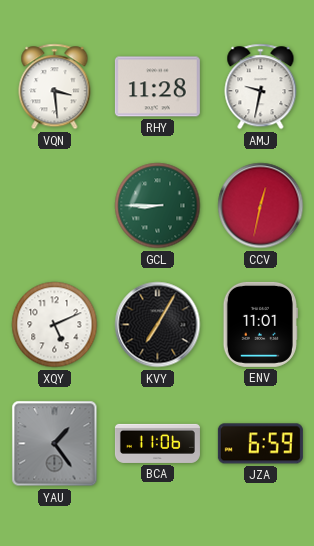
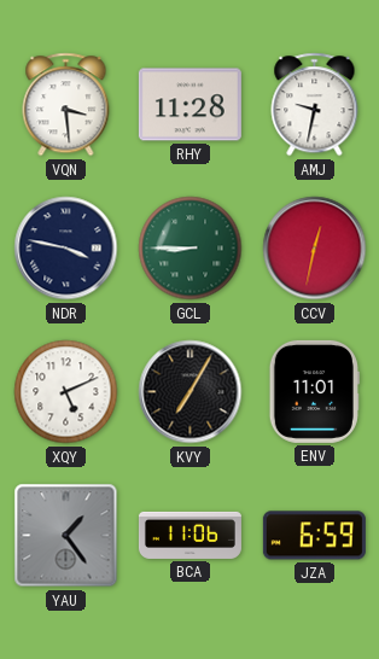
NDR: none -> 3:47 (66, 249)
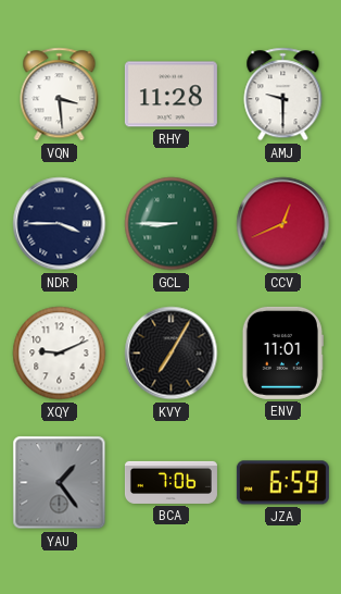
AMJ: 9:32 -> 9:30 (283, 95)
NDR: 3:47 -> 3:45 (60, 224)
CCV: 12:32 -> 12:41 (283, 224)
XQY: 5:11 -> 9:11 (60, 354)
BCA: 11:06 -> 7:06 (171, 482)
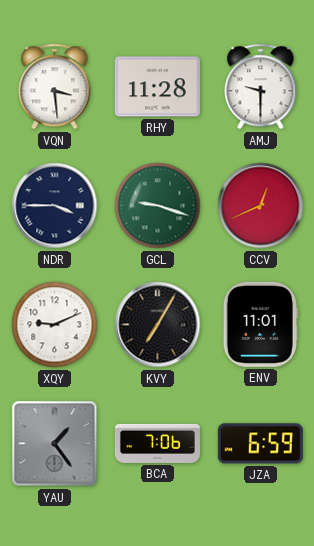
GCL: 8:45 -> 9:18 (158, 206)
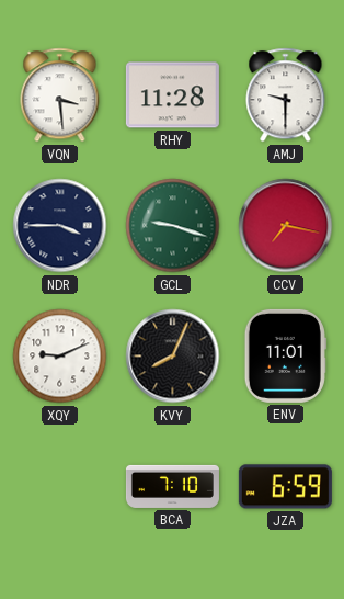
CCV: 12:41 -> 7:17 (286, 226)
KVY: 7:05 -> 8:04 (173, 357)
YAU: 1:24 -> none (55, 444)
BCA: 7:06 -> 7:10 (172, 486)
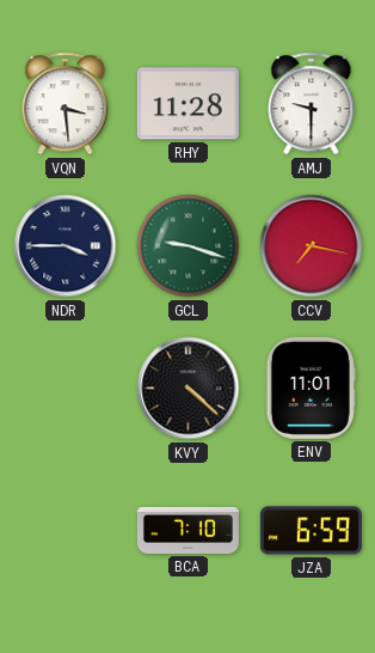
XQY: 9:11 -> none (60, 357)
KVY: 8:04 -> 4:22 (189, 389)
